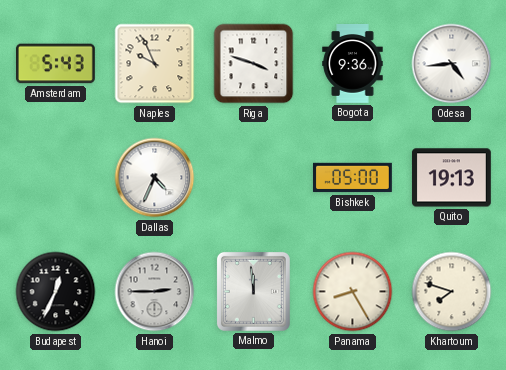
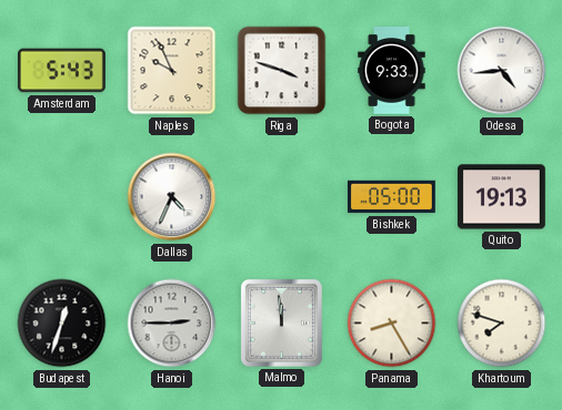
Bogota: 9:36 -> 9:33 (392, 71)
Budapest: 12:34 -> 12:33 (62, 324)
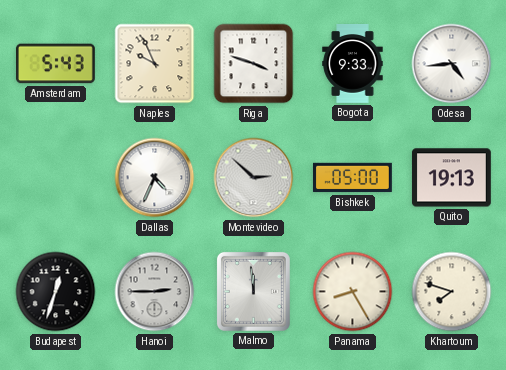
Montevideo: none -> 2:52 (254, 178)
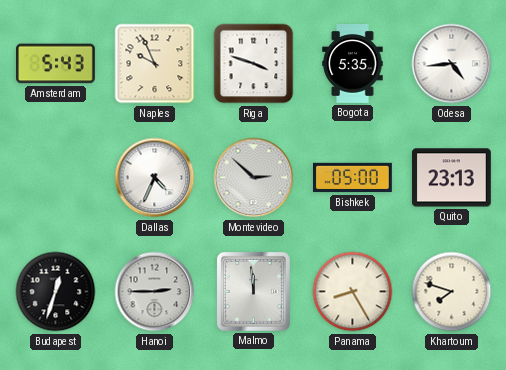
Bogota: 9:33 -> 5:35 (353, 64)
Quito: 19:13 -> 23:13 (451, 178)
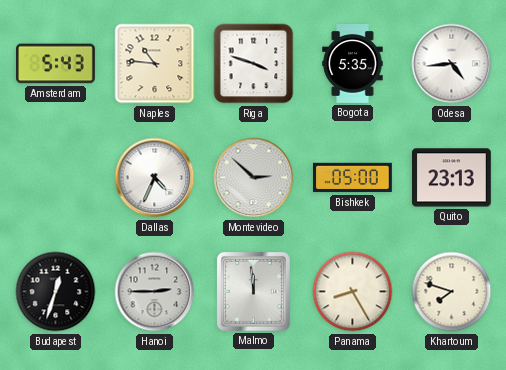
Naples: 9:56 -> 10:46 (155, 64)
